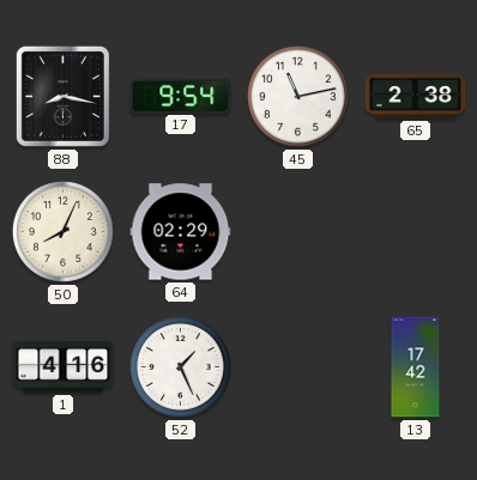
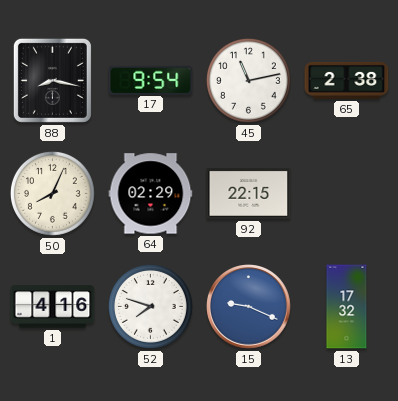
92: none -> 22:15 (249, 193)
52: 1:26 -> 7:48 (150, 306)
15: none -> 9:19 (249, 307)
13: 17:42 -> 17:32 (347, 307)
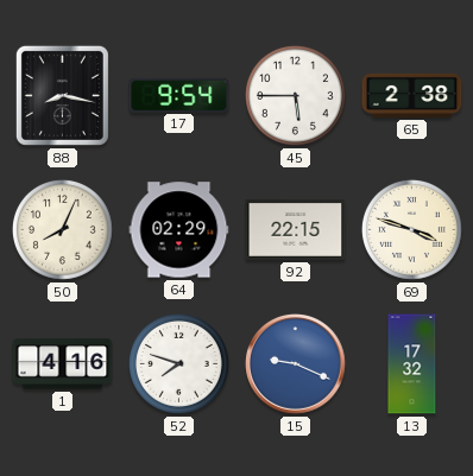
45: 11:13 -> 5:45 (295, 95)
69: none -> 3:48 (411, 229)
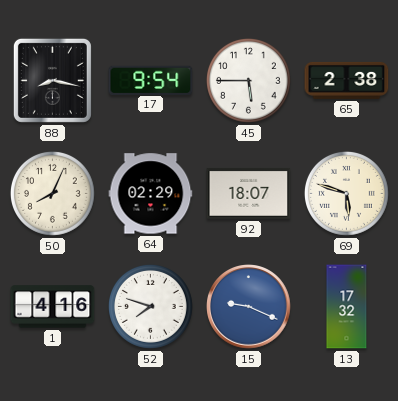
92: 22:15 -> 18:07 (249, 193)
69: 3:48 -> 5:48 (346, 193)
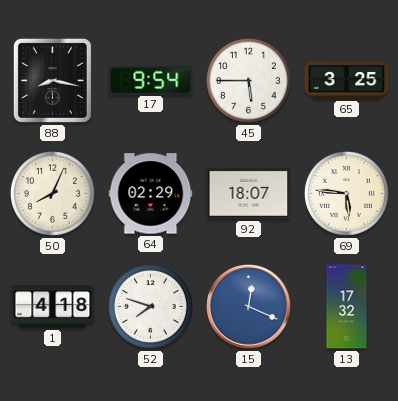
65: 2:38 -> 3:25 (347, 80)
69: 5:48 -> 5:46 (346, 193)
1: 4:16 -> 4:18 (53, 307)
15: 9:19 -> 12:19 (249, 307)
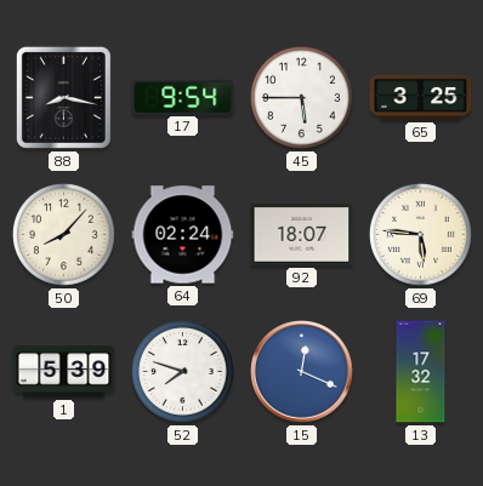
50: 8:04 -> 8:07 (63, 234)
64: 02:29 -> 02:24 (183, 235)
1: 4:18 -> 5:39 (64, 372)
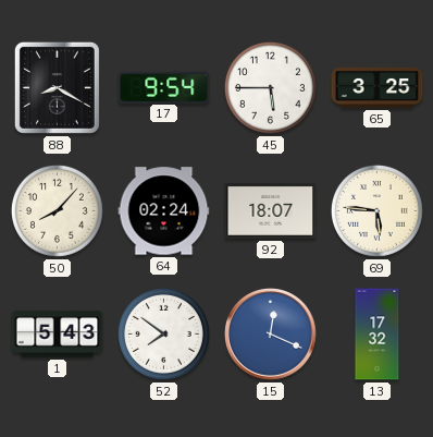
88: 8:17 -> 8:20 (57, 87)
1: 5:39 -> 5:43 (58, 335)
52: 7:48 -> 7:51 (163, 333)
